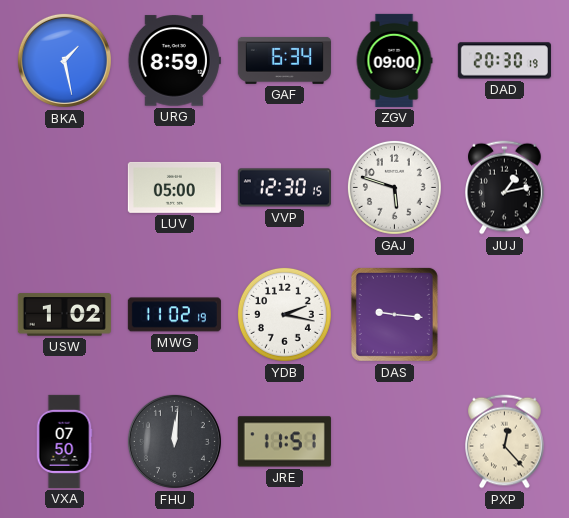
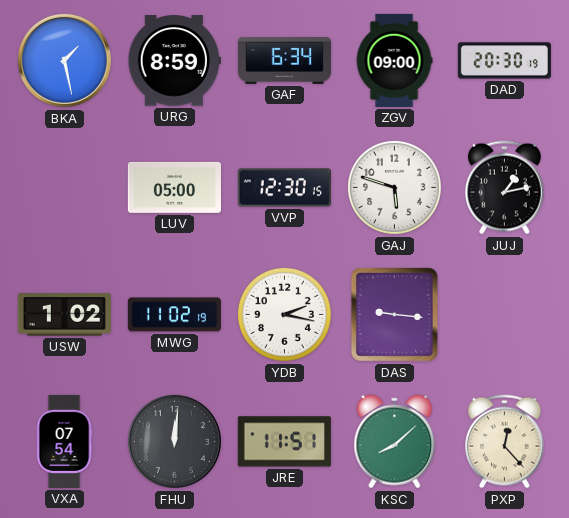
VXA: 07:50 -> 07:54 (64, 441)
KSC: none -> 8:08 (395, 442)
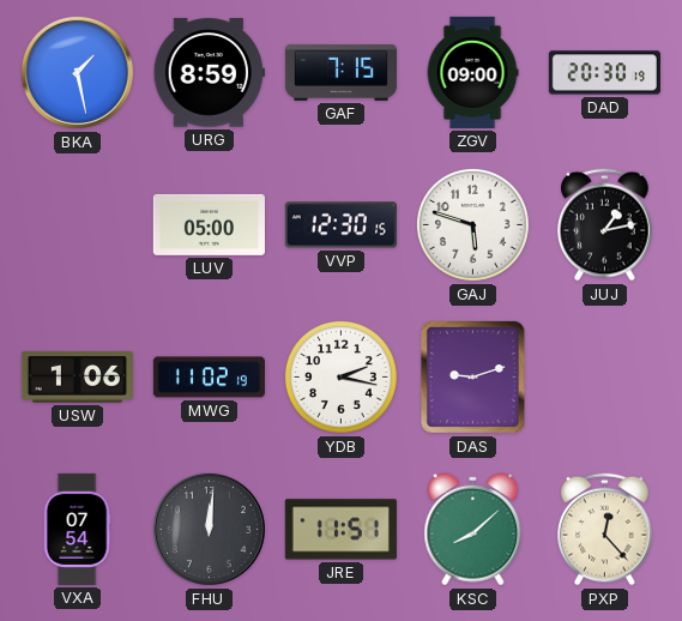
GAF: 6:34 -> 7:15 (340, 72)
USW: 1:02 -> 1:06 (77, 378)
DAS: 9:16 -> 9:12 (472, 376)
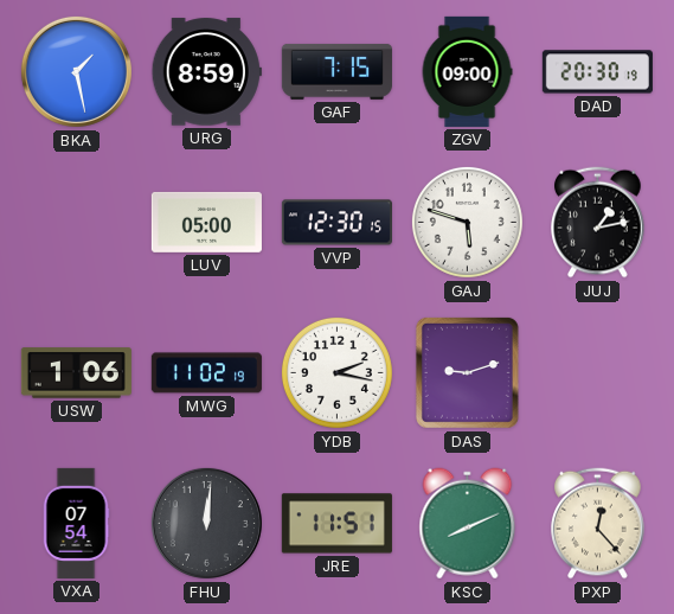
KSC: 8:08 -> 8:11 (468, 524)
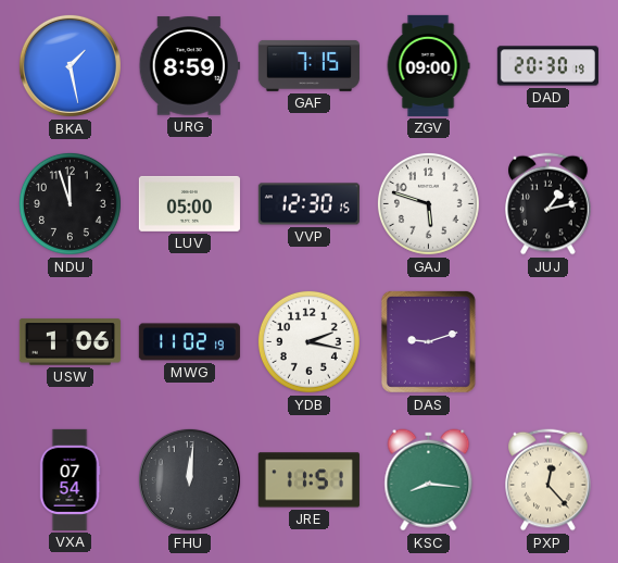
NDU: none -> 11:57 (70, 203)
KSC: 8:11 -> 8:16 (429, 480)
